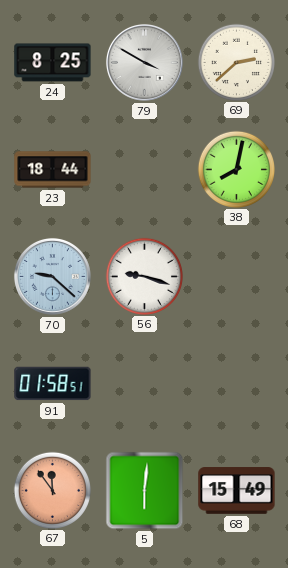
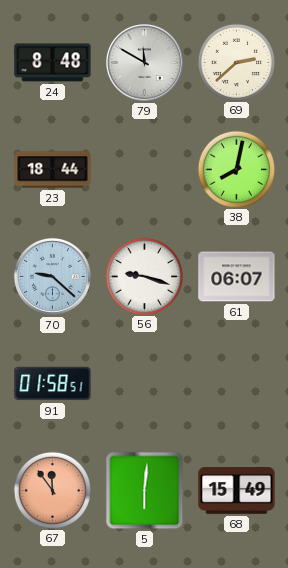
24: 8:25 -> 8:48 (53, 63)
79: 3:50 -> 11:50 (144, 62)
61: none -> 06:07 (237, 277)
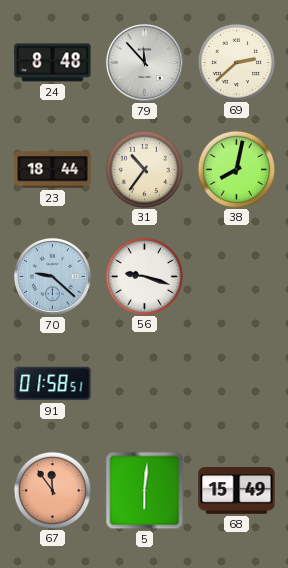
79: 11:50 -> 11:53 (144, 62)
31: none -> 10:36 (144, 169)
61: 06:07 -> none (237, 277)
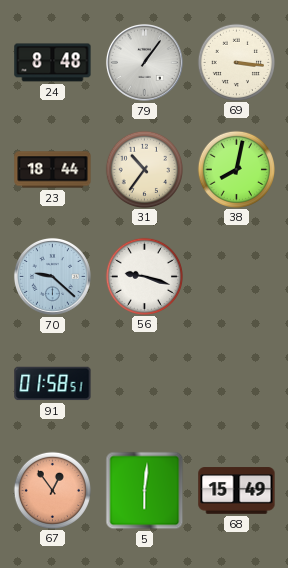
79: 11:53 -> 1:06 (144, 62)
69: 2:38 -> 3:16 (236, 62)
67: 11:54 -> 12:54 (52, 490)
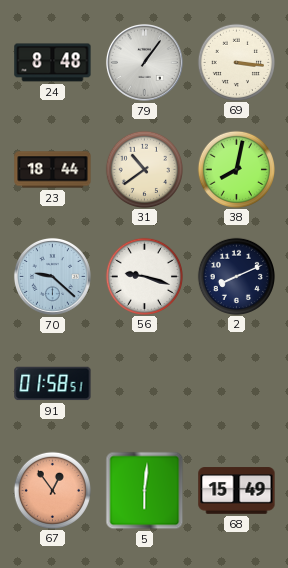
31: 10:36 -> 10:39 (144, 169)
2: none -> 8:11 (236, 276)
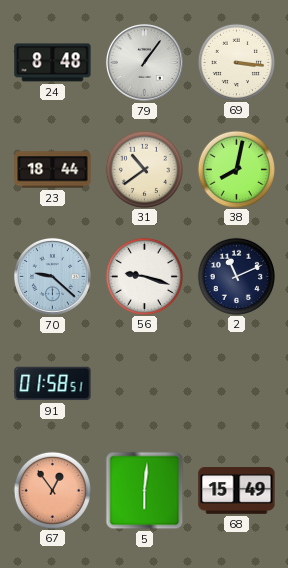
2: 8:11 -> 11:11 (236, 276)
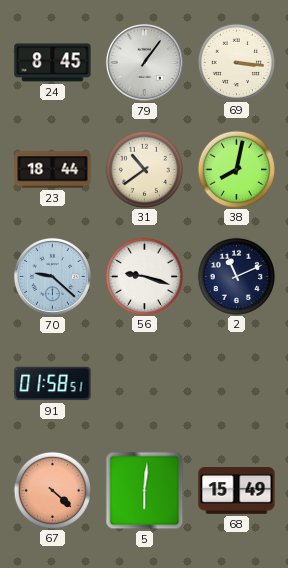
24: 8:48 -> 8:45 (53, 63)
67: 12:54 -> 4:22 (52, 490)
